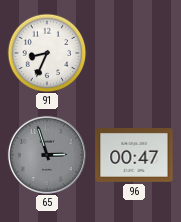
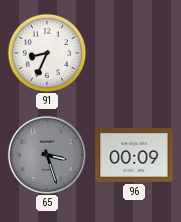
65: 2:57 -> 3:27 (47, 155)
96: 00:47 -> 00:09 (134, 156)
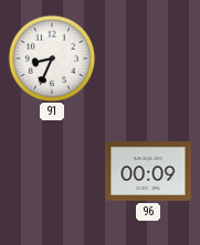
65: 3:27 -> none (47, 155)
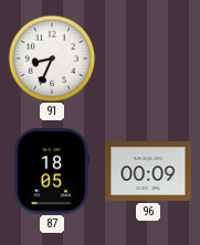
87: none -> 18:05 (52, 171)
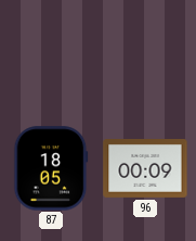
91: 8:34 -> none (52, 58)
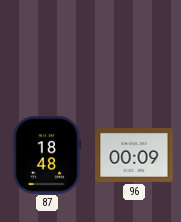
87: 18:05 -> 18:48 (47, 155)
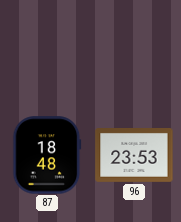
96: 00:09 -> 23:53 (134, 156)
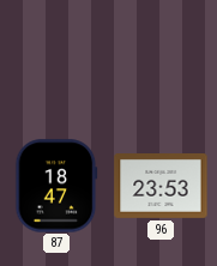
87: 18:48 -> 18:47 (56, 186)
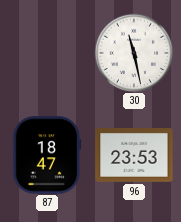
30: none -> 11:28 (134, 53)
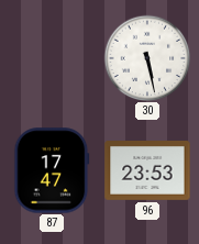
30: 11:28 -> 5:28 (147, 58)
87: 18:47 -> 17:47 (52, 170)
